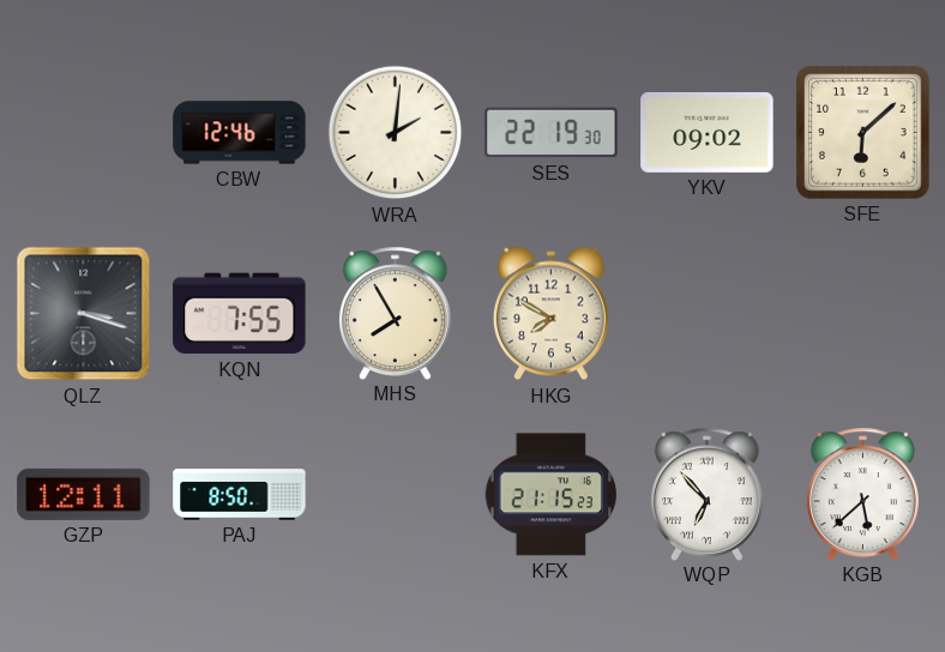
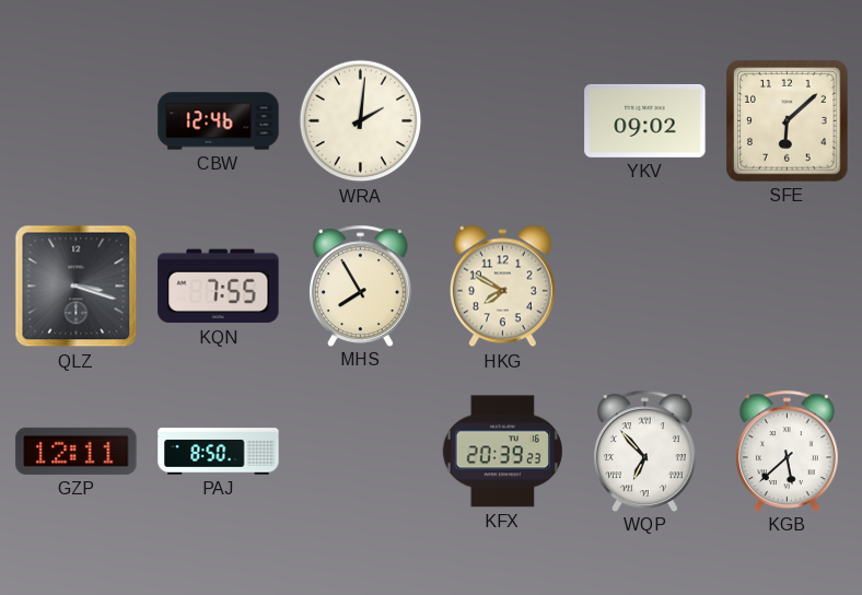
SES: 22:19 -> none (552, 133)
KFX: 21:15 -> 20:39 (502, 452)
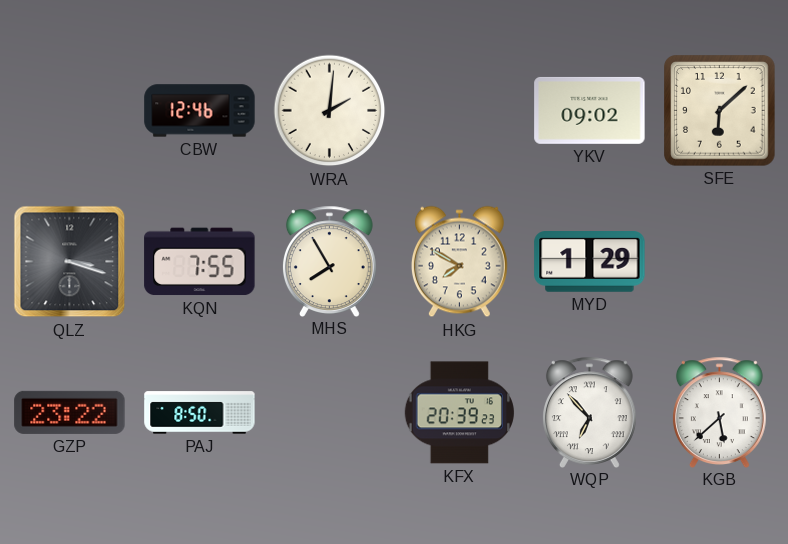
MYD: none -> 1:29 (590, 262)
GZP: 12:11 -> 23:22 (70, 412)
